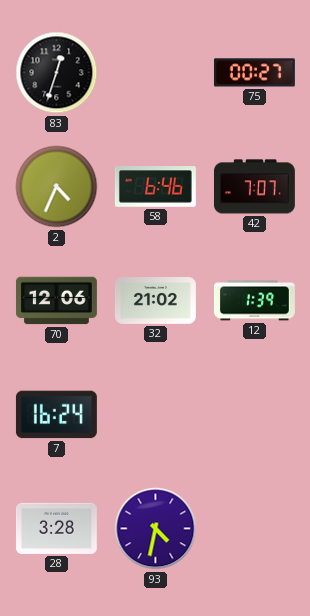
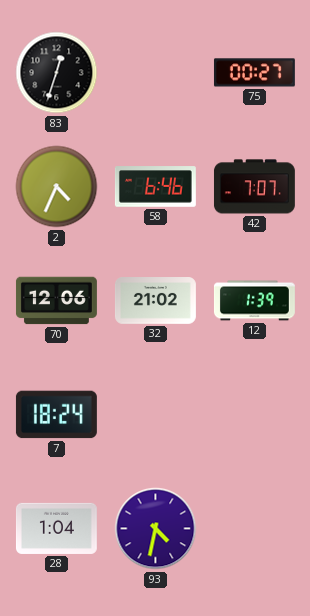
7: 16:24 -> 18:24 (56, 415)
28: 3:28 -> 1:04 (56, 528)
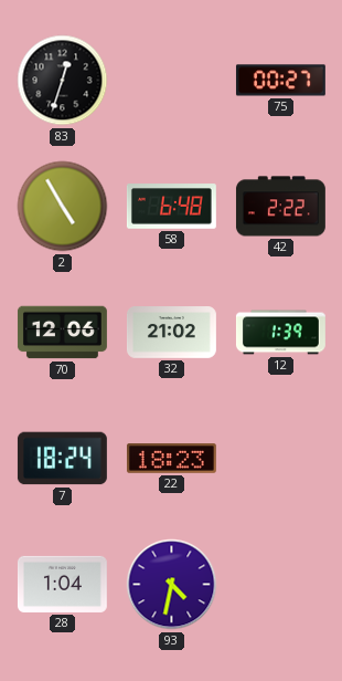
2: 4:34 -> 4:55 (63, 207)
58: 6:46 -> 6:48 (171, 207)
42: 7:07 -> 2:22 (280, 207)
22: none -> 18:23 (171, 459)
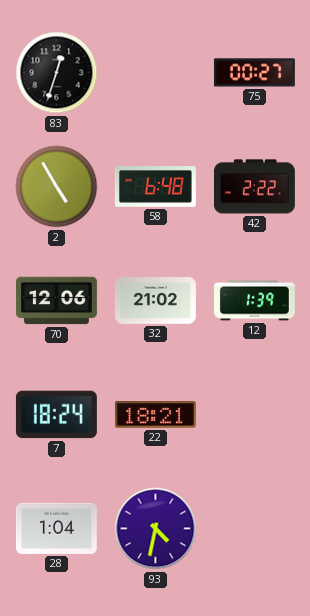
22: 18:23 -> 18:21 (155, 415)
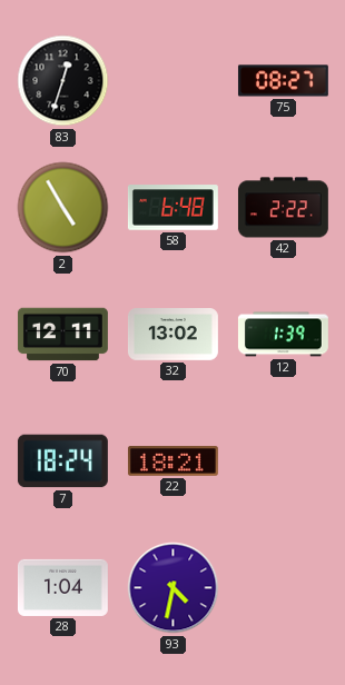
75: 00:27 -> 08:27 (283, 81)
70: 12:06 -> 12:11 (62, 335)
32: 21:02 -> 13:02 (172, 335)
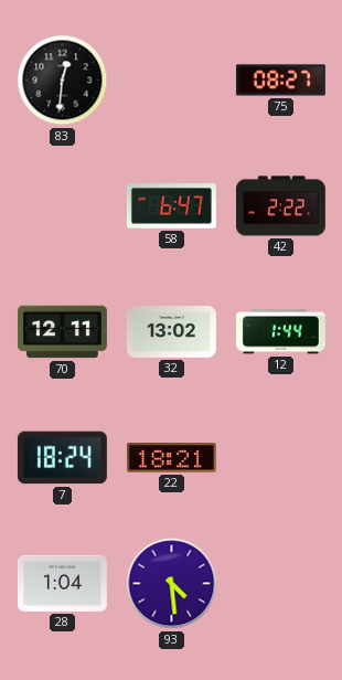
83: 12:33 -> 12:31 (63, 81)
2: 4:55 -> none (63, 208)
58: 6:48 -> 6:47 (171, 206)
12: 1:39 -> 1:44 (280, 332)
93: 4:32 -> 4:29 (172, 584)
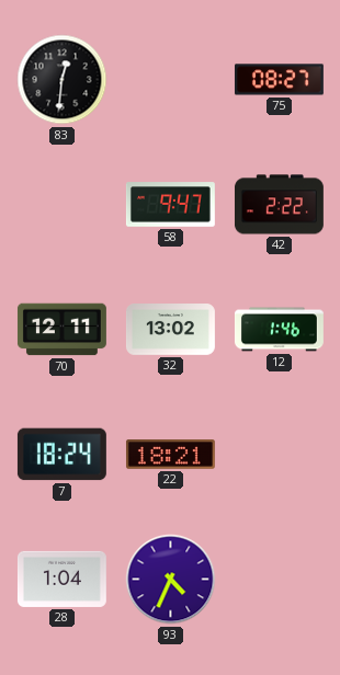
58: 6:47 -> 9:47 (170, 205)
12: 1:44 -> 1:46 (279, 330)
93: 4:29 -> 4:34 (171, 580)
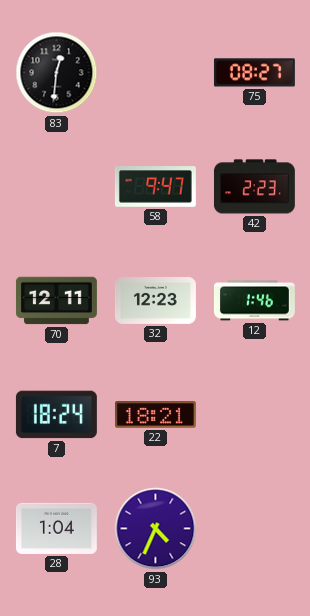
42: 2:22 -> 2:23 (254, 187)
32: 13:02 -> 12:23 (155, 301)
